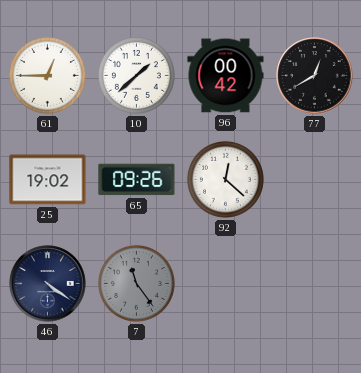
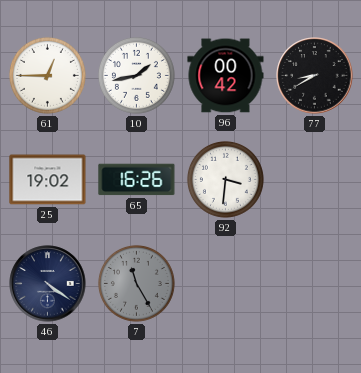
10: 1:38 -> 1:43 (136, 75)
77: 12:40 -> 8:40 (315, 76)
65: 09:26 -> 16:26 (137, 180)
92: 12:22 -> 3:31 (225, 179)
7: 11:24 -> 11:25 (136, 283)
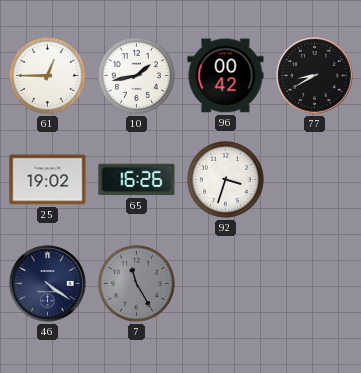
92: 3:31 -> 3:33 (225, 179)
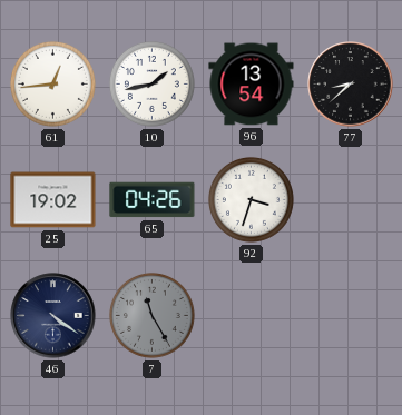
61: 12:45 -> 12:44 (52, 83)
96: 00:42 -> 13:54 (252, 85)
77: 8:40 -> 8:38 (351, 85)
65: 16:26 -> 04:26 (153, 200)
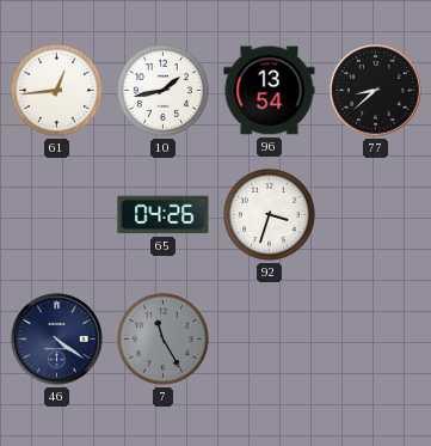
25: 19:02 -> none (53, 200)
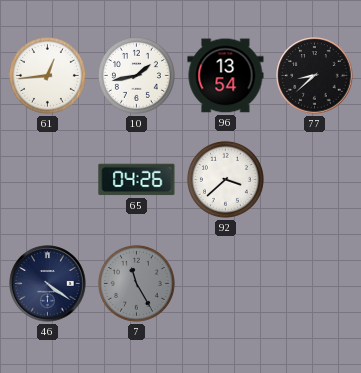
92: 3:33 -> 3:38 (225, 179)
